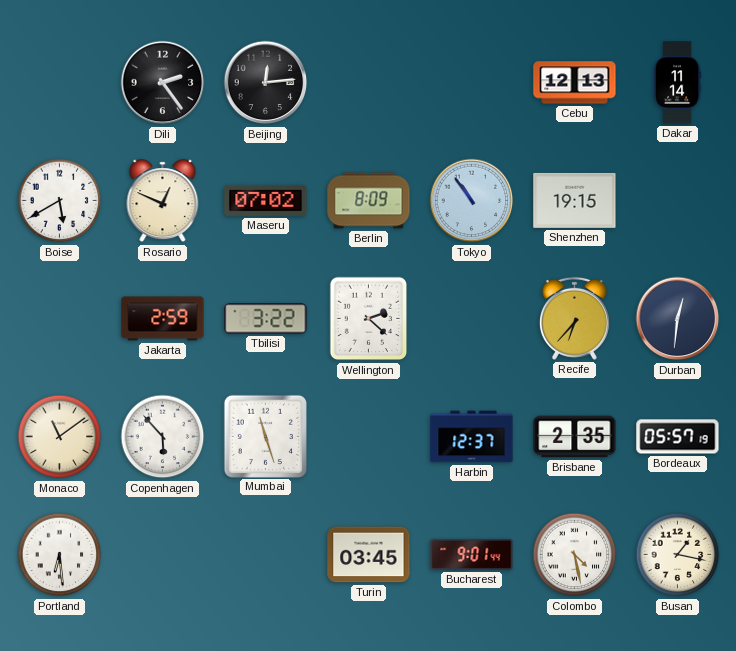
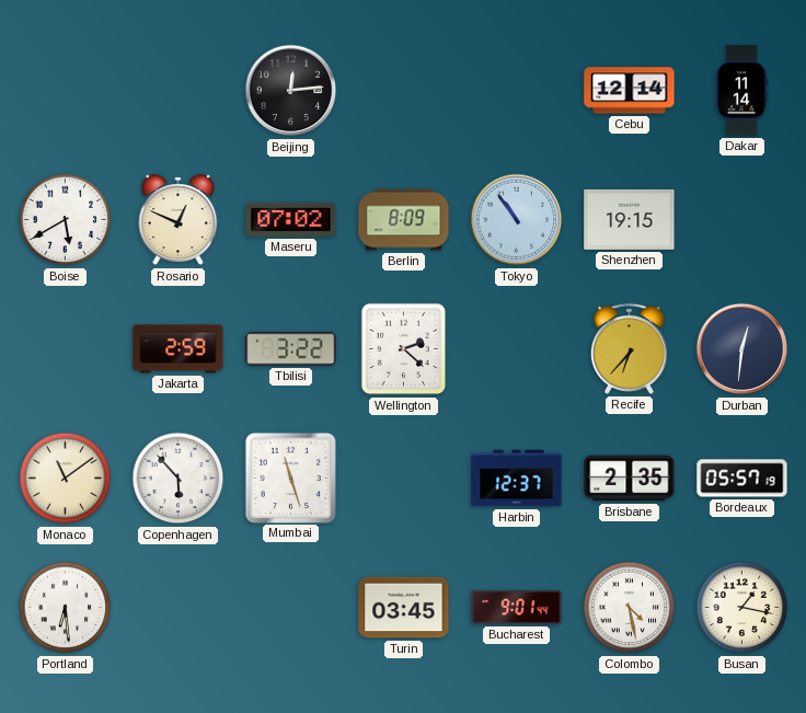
Dili: 2:24 -> none (163, 83)
Cebu: 12:13 -> 12:14 (630, 91)
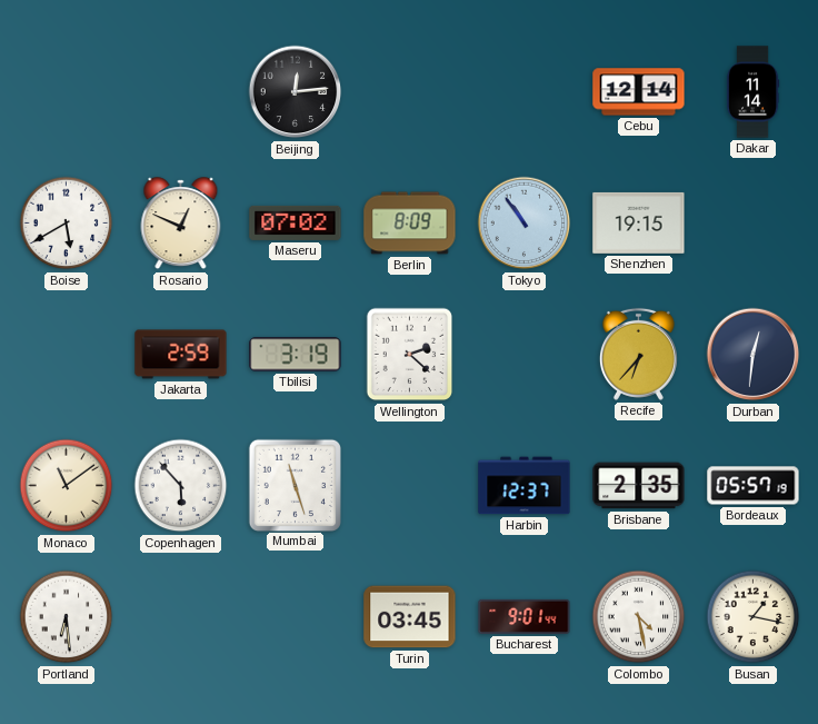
Tbilisi: 3:22 -> 3:19 (296, 355)
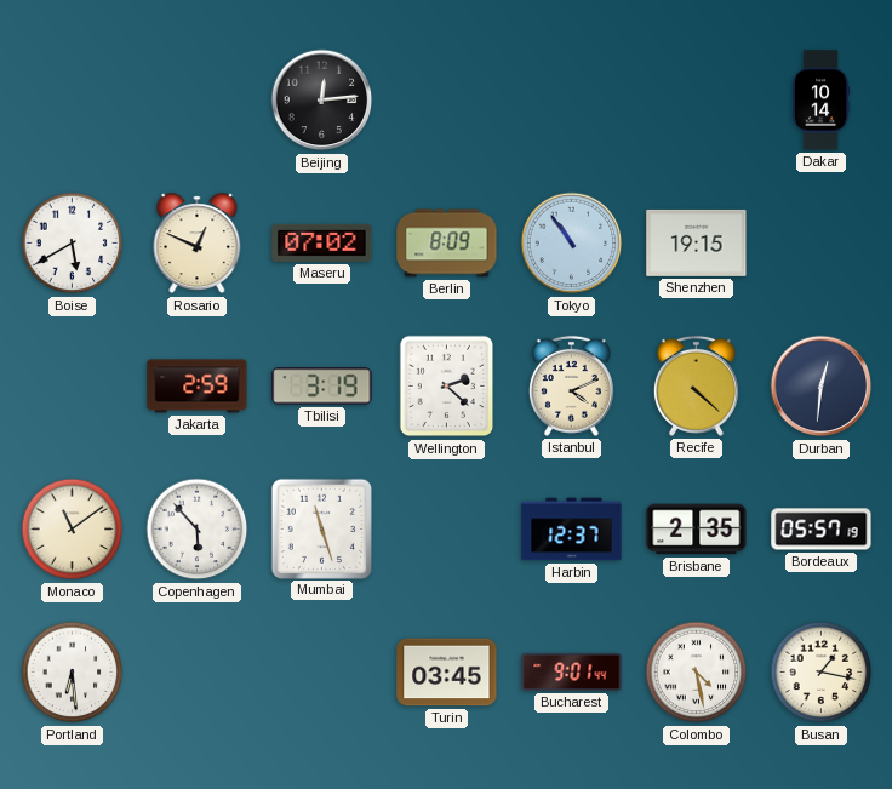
Cebu: 12:14 -> none (639, 92)
Dakar: 11:14 -> 10:14 (820, 101)
Istanbul: none -> 4:11 (571, 385)
Recife: 6:37 -> 4:22 (696, 385)
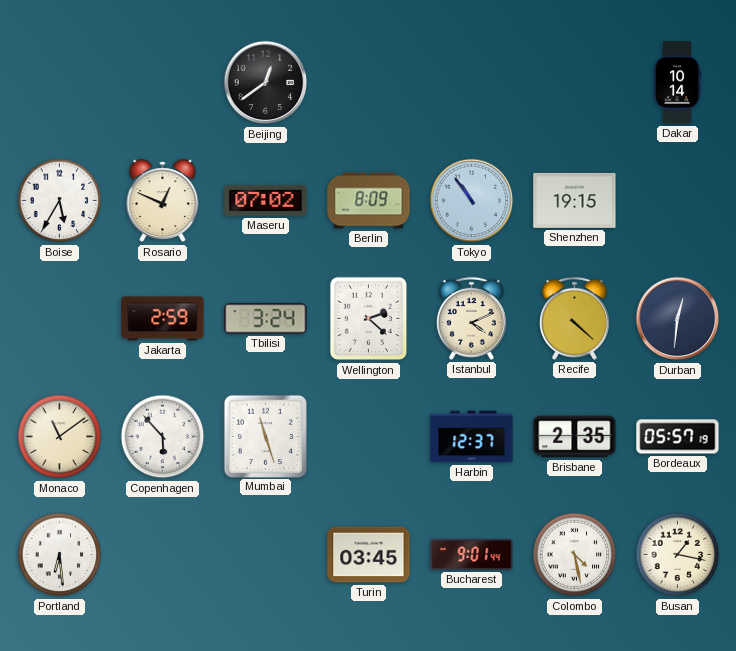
Beijing: 12:14 -> 12:39 (266, 83)
Boise: 5:40 -> 5:35 (60, 201)
Tbilisi: 3:19 -> 3:24 (266, 319)
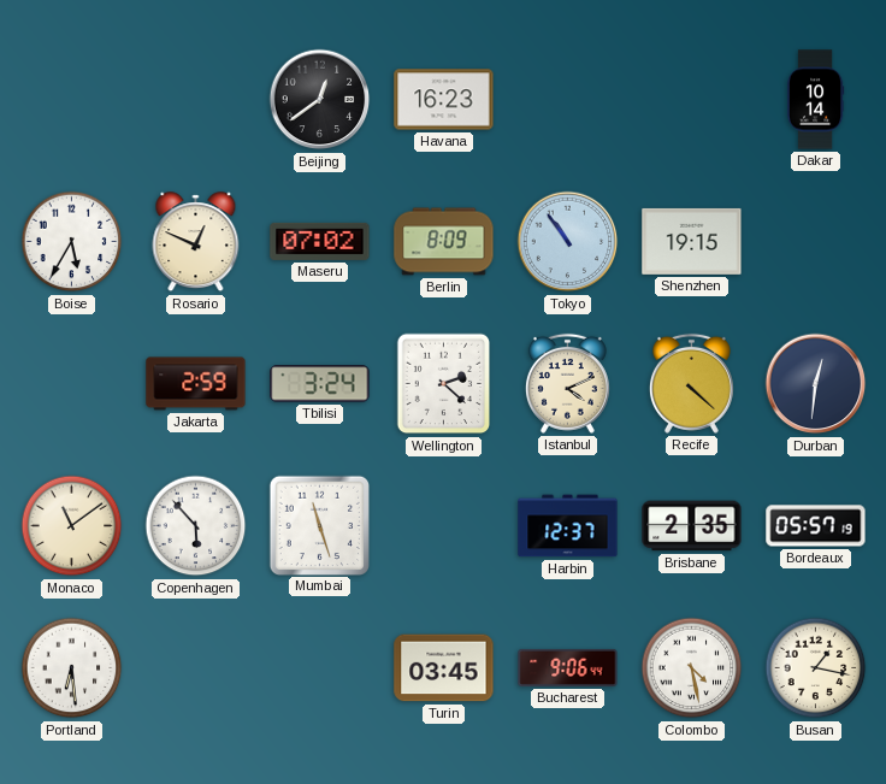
Havana: none -> 16:23 (444, 100)
Bucharest: 9:01 -> 9:06 (568, 667)
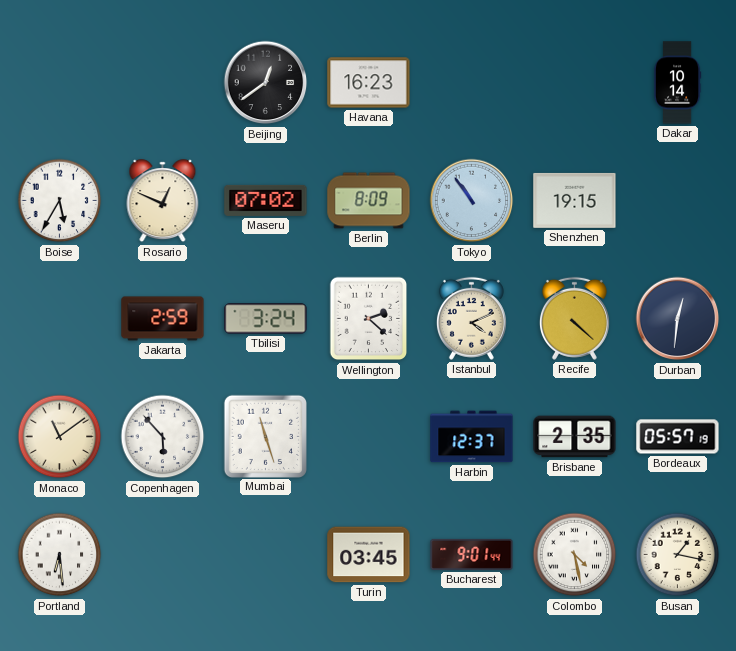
Bucharest: 9:06 -> 9:01 (472, 554)
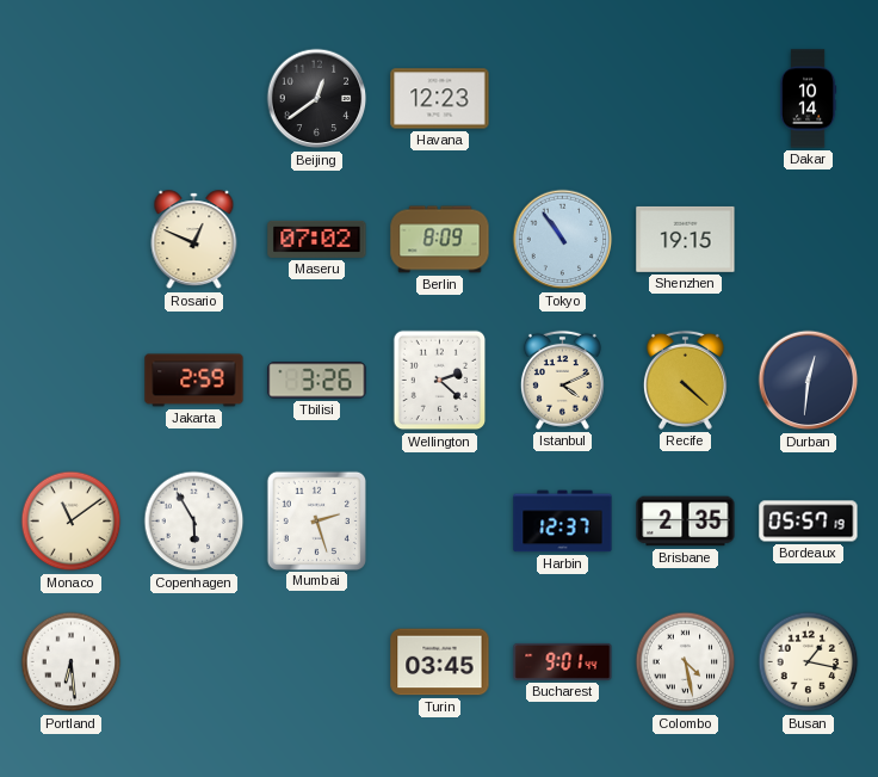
Havana: 16:23 -> 12:23 (440, 99)
Boise: 5:35 -> none (60, 201)
Tbilisi: 3:24 -> 3:26 (317, 381)
Copenhagen: 5:53 -> 5:55 (194, 522)
Mumbai: 11:27 -> 2:27 (316, 520)
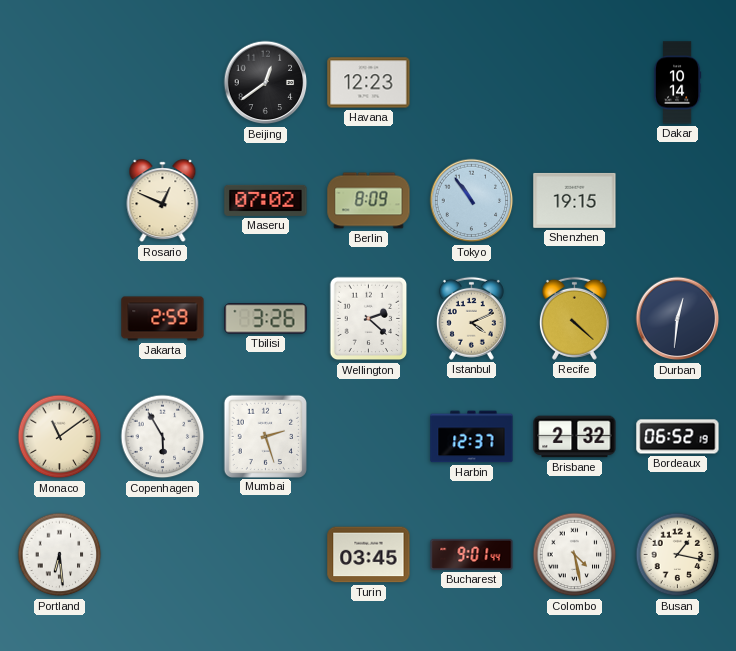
Brisbane: 2:35 -> 2:32 (575, 437)
Bordeaux: 05:57 -> 06:52 (678, 437)
